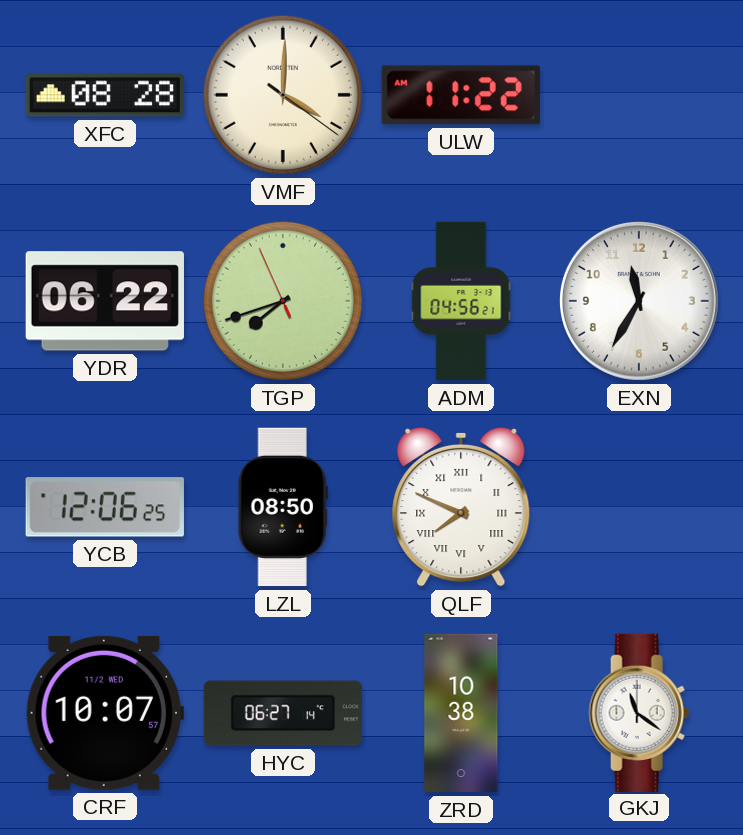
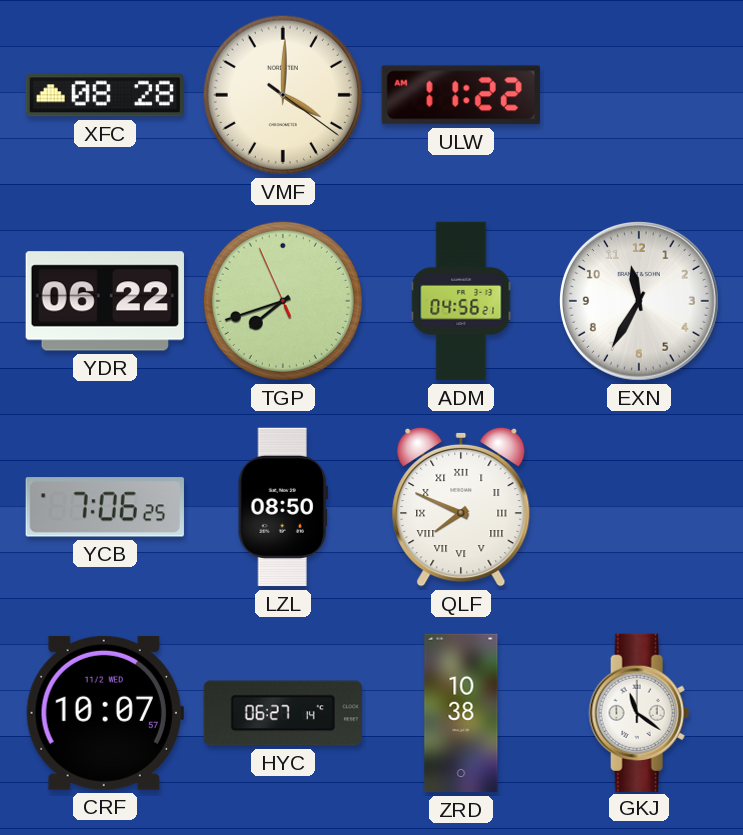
YCB: 12:06 -> 7:06 (105, 507)
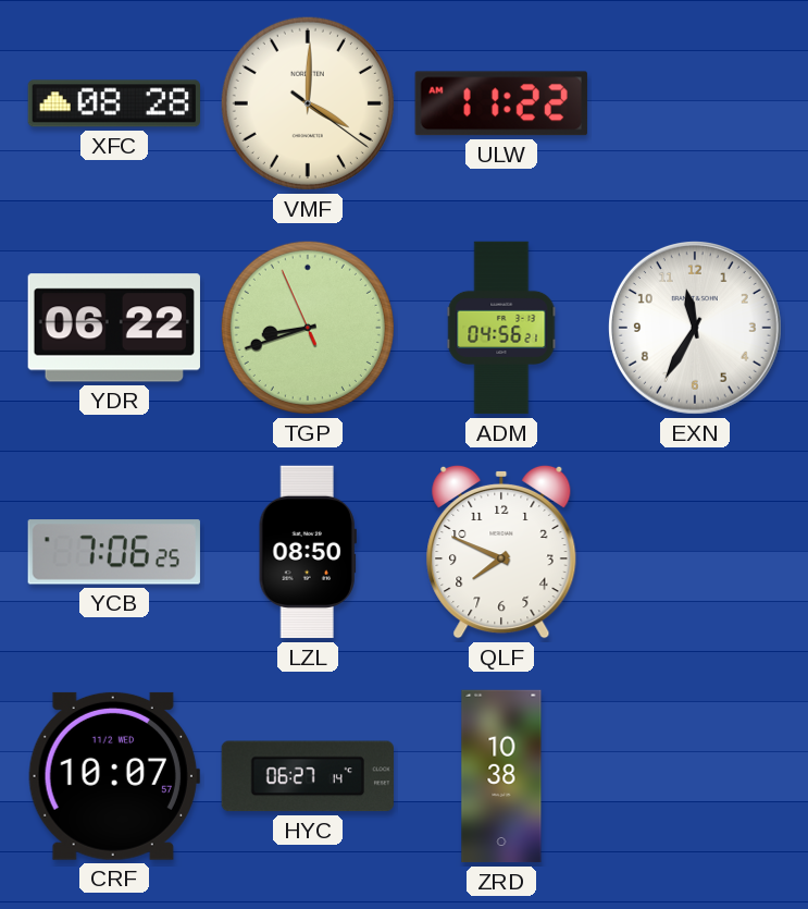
TGP: 7:41 -> 8:41 (308, 328)
QLF numerals: Roman -> Arabic (501, 552)
GKJ: 11:21 -> none (639, 712)
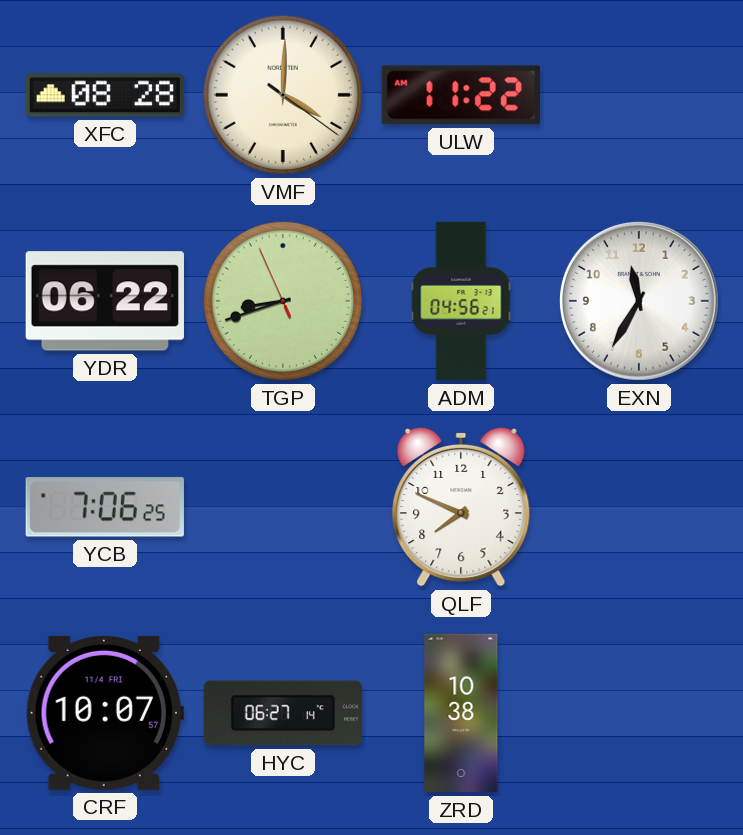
LZL: 08:50 -> none (308, 552)
CRF date: 11/2 WED -> 11/4 FRI (105, 713)
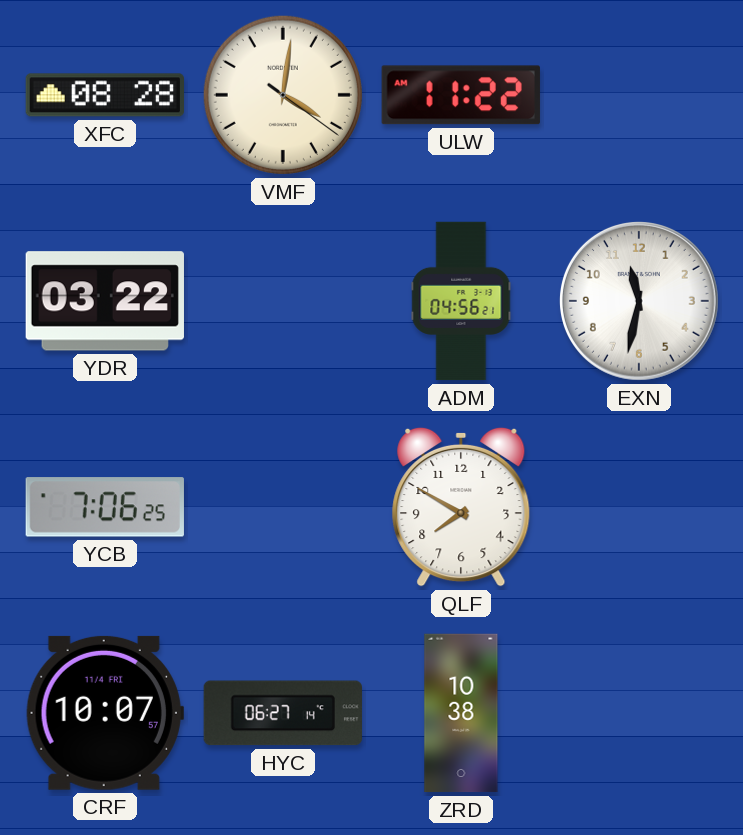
VMF: 4:00 -> 4:01 (283, 95)
YDR: 06:22 -> 03:22 (105, 301)
TGP: 8:41 -> none (283, 301)
EXN: 11:35 -> 11:32 (639, 301)
QLF: 7:49 -> 7:50 (461, 507)
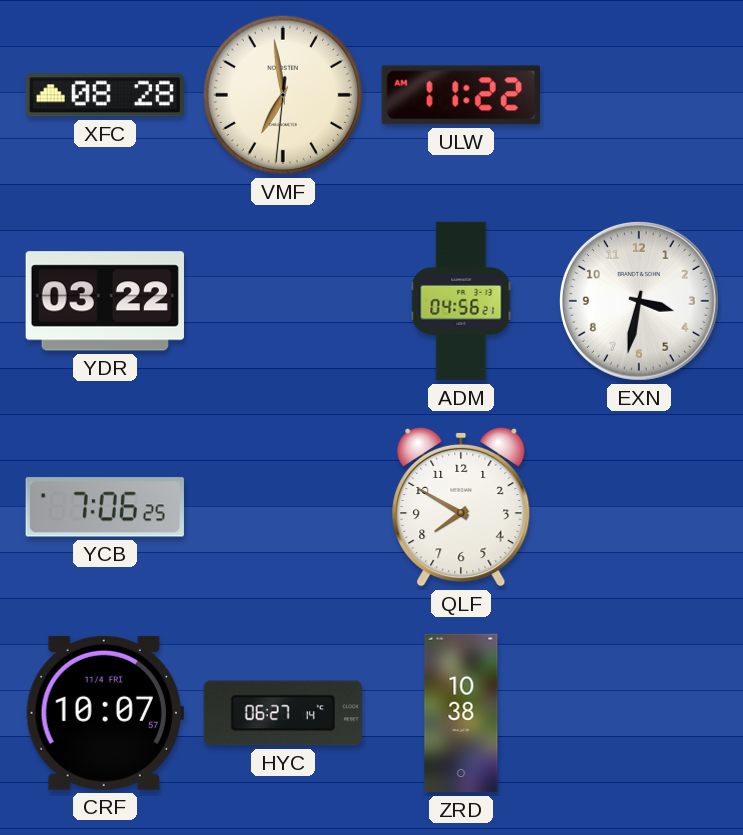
VMF: 4:01 -> 6:58 (283, 95)
EXN: 11:32 -> 3:32 (639, 301)
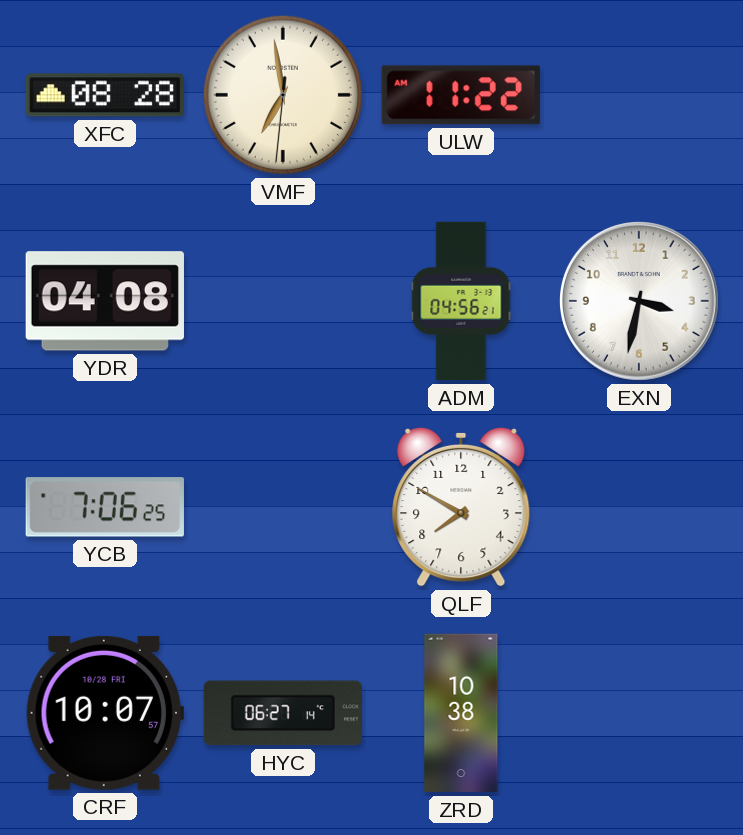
YDR: 03:22 -> 04:08 (105, 301)
CRF date: 11/4 FRI -> 10/28 FRI (105, 713)
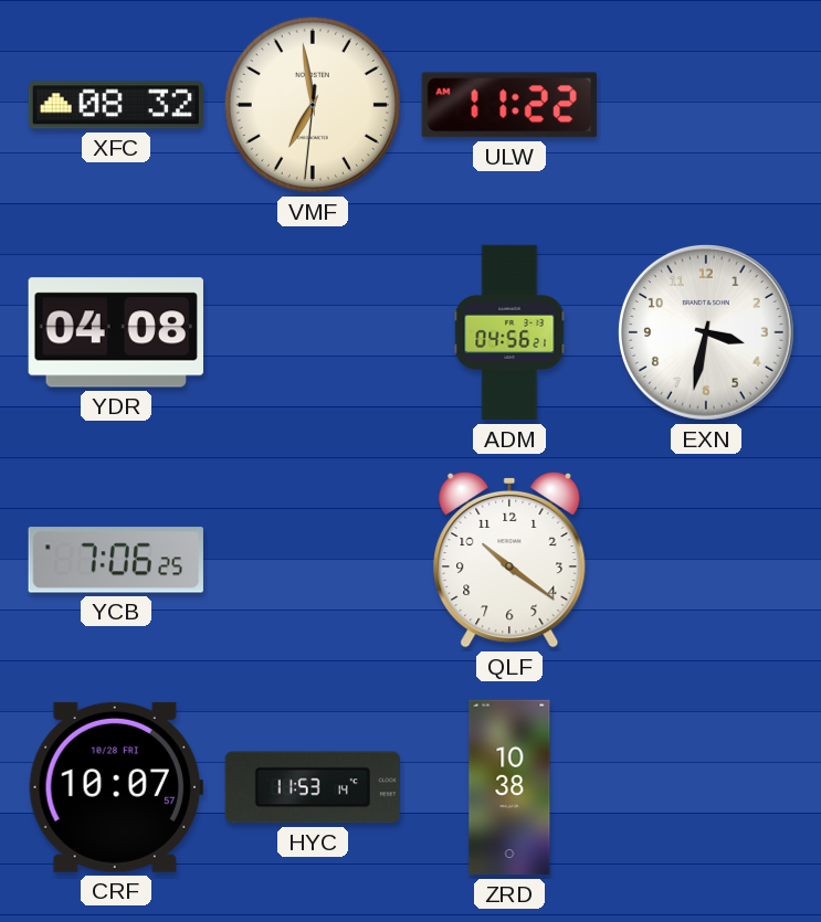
XFC: 08:28 -> 08:32 (116, 105)
QLF: 7:50 -> 10:21 (509, 560)
HYC: 06:27 -> 11:53 (313, 787)
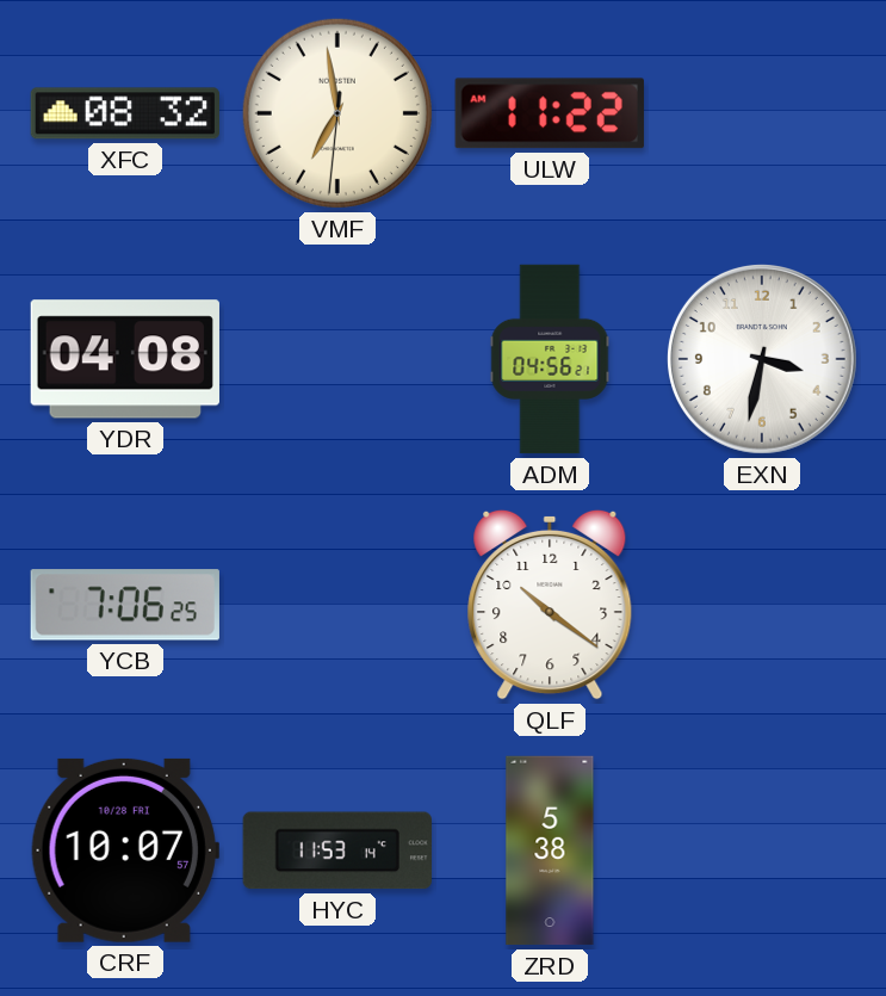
ZRD: 10:38 -> 5:38 (550, 850)
